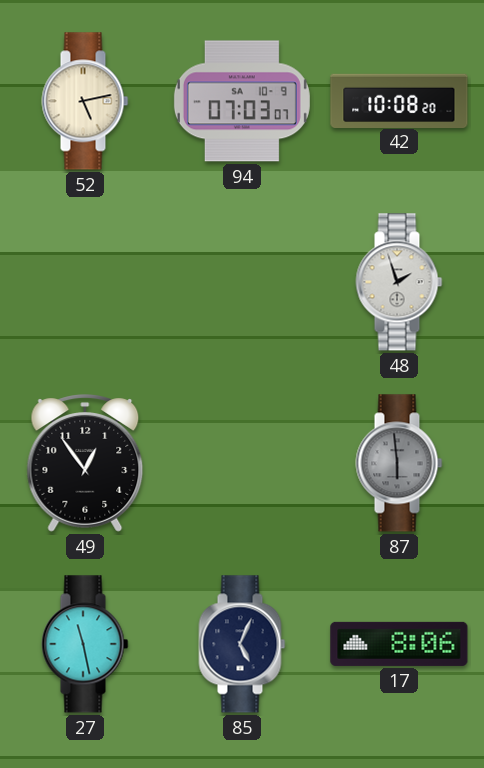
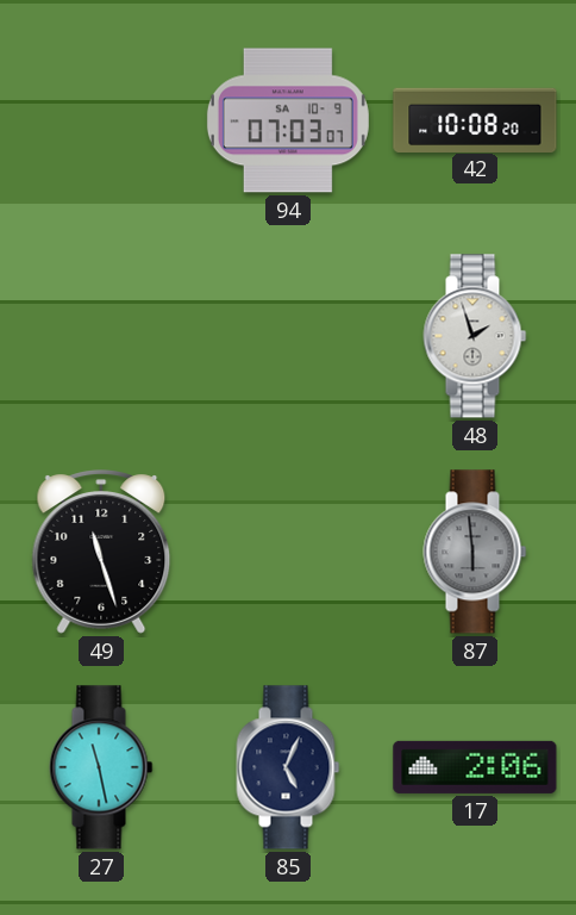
52: 5:13 -> none (85, 101)
49: 12:54 -> 11:27 (101, 552)
17: 8:06 -> 2:06 (475, 767)
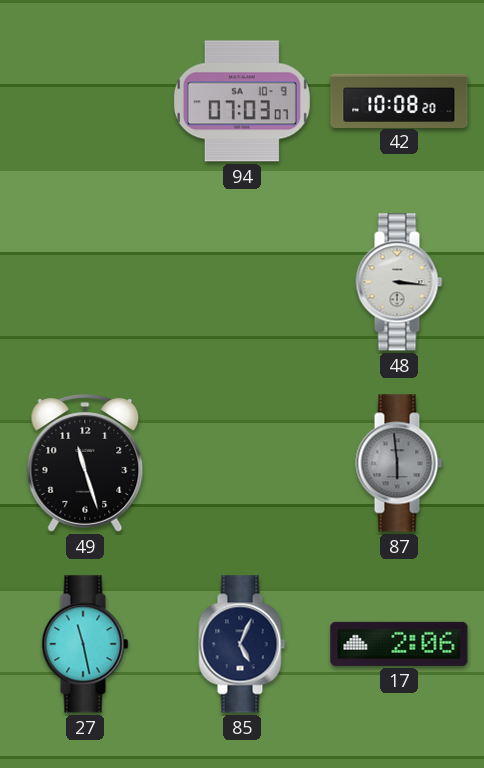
48: 1:57 -> 3:16 (399, 282)
